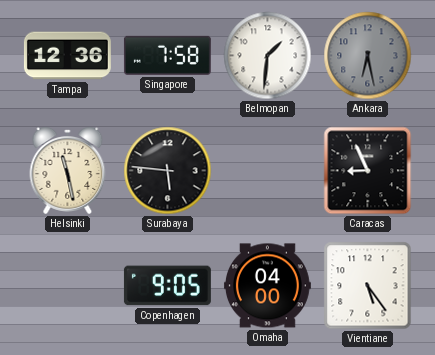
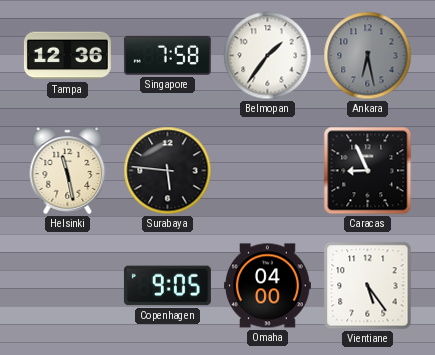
Belmopan: 1:31 -> 1:36 (268, 56)
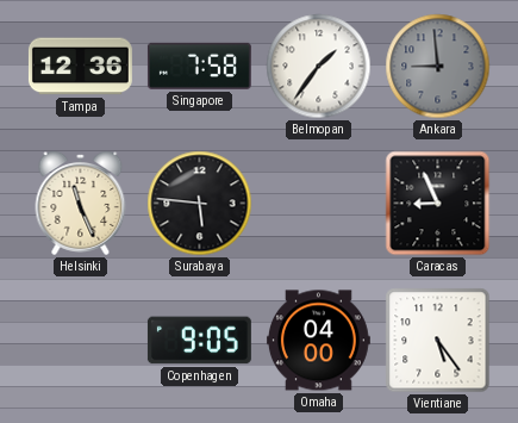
Ankara: 6:28 -> 8:59 (438, 67)
Helsinki: 11:28 -> 11:26 (81, 203)
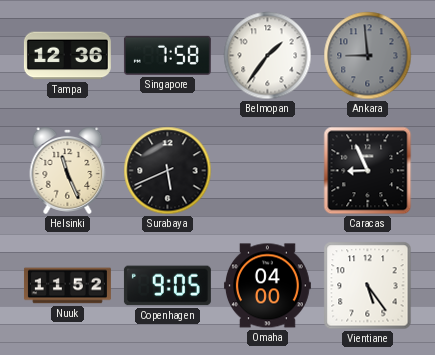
Surabaya: 5:46 -> 5:41 (168, 171)
Nuuk: none -> 11:52 (67, 286)
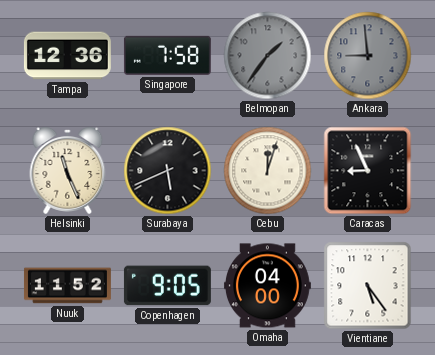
Belmopan dial: white -> grey (268, 56)
Cebu: none -> 12:03 (268, 171)
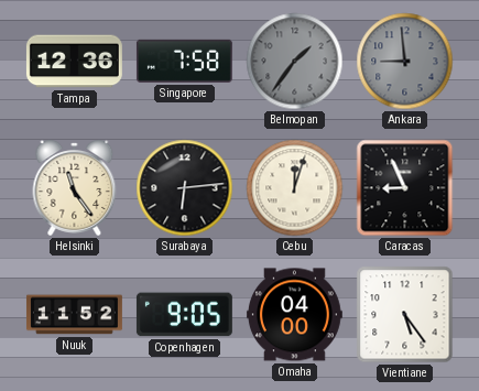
Helsinki: 11:26 -> 11:24 (75, 187)
Surabaya: 5:41 -> 6:14 (185, 188)
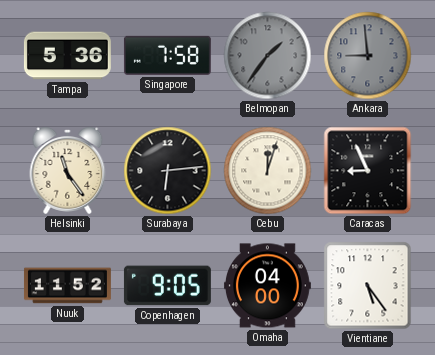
Tampa: 12:36 -> 5:36 (67, 56)
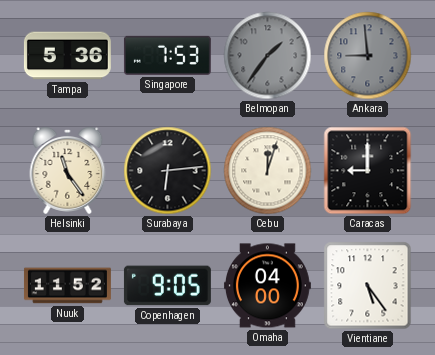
Singapore: 7:58 -> 7:53 (167, 55)
Caracas: 8:56 -> 9:00 (368, 171)
